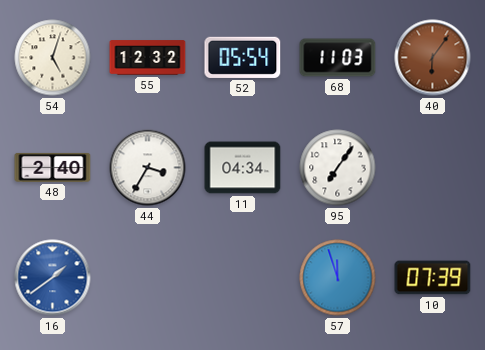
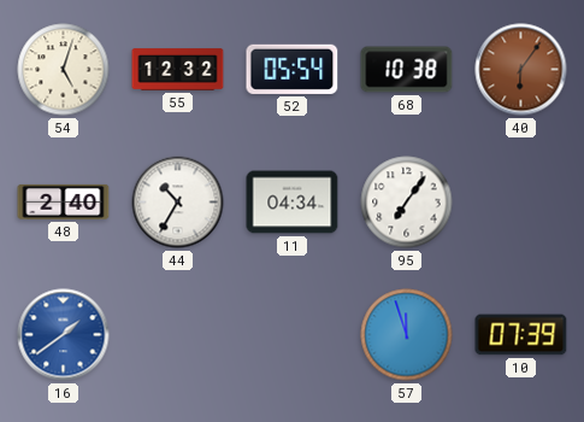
68: 11:03 -> 10:38 (407, 70)
44: 3:35 -> 10:35 (178, 203)
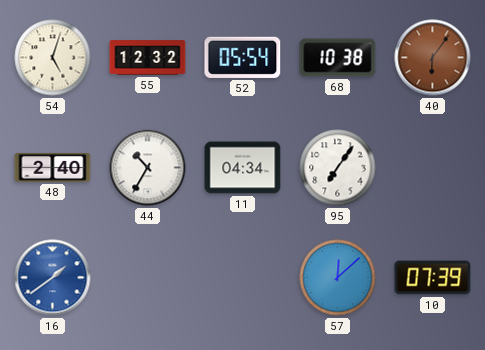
57: 11:57 -> 12:08 (338, 278)
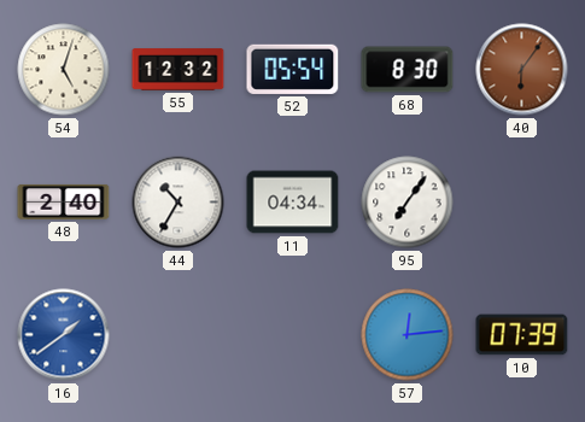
68: 10:38 -> 8:30 (408, 70)
57: 12:08 -> 12:14 (408, 335)
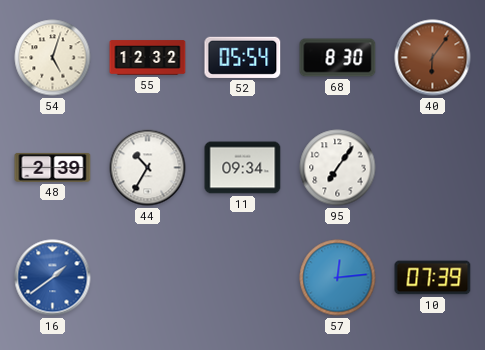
48: 2:40 -> 2:39 (53, 167)
11: 04:34 -> 09:34 (243, 168)
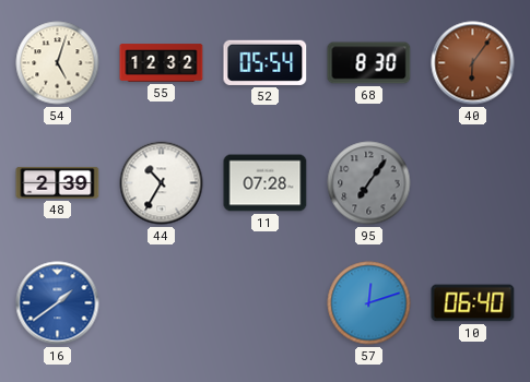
11: 09:34 -> 07:28 (266, 183)
95 dial: white -> grey (369, 183)
57: 12:14 -> 12:12 (369, 303)
10: 07:39 -> 06:40 (473, 303)
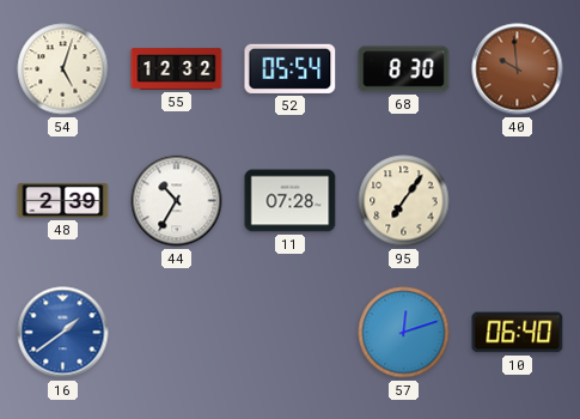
40: 6:06 -> 9:59 (518, 69)
95 dial: grey -> cream (404, 201)
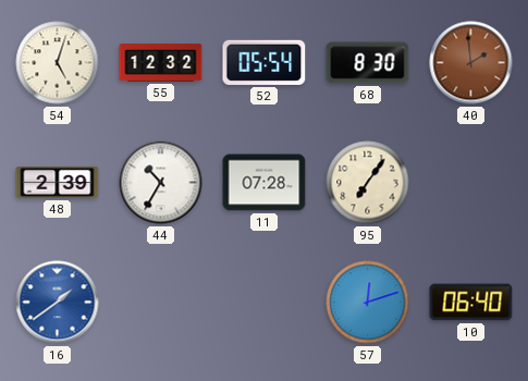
40: 9:59 -> 1:59 (471, 63)
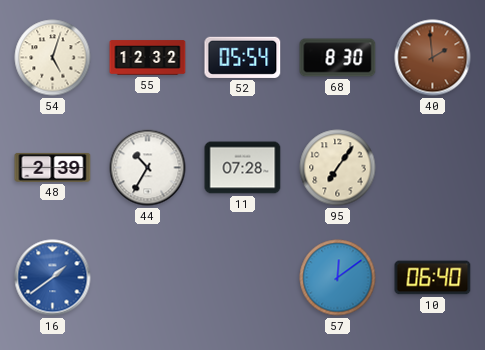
57: 12:12 -> 12:09 (338, 278)
